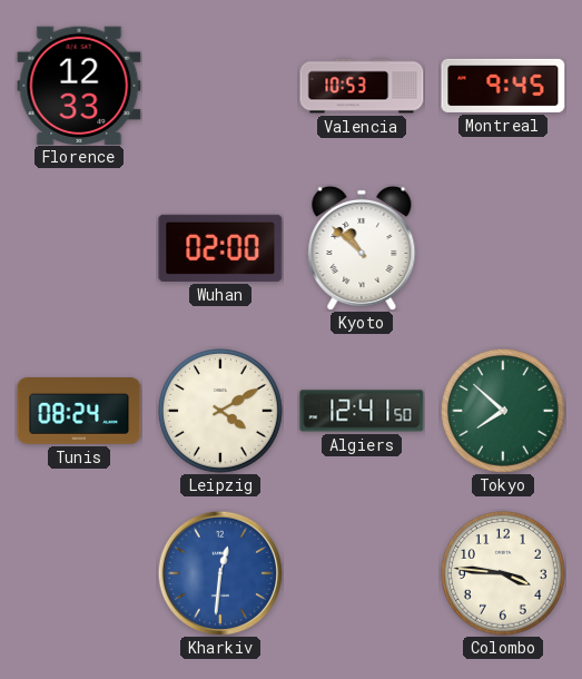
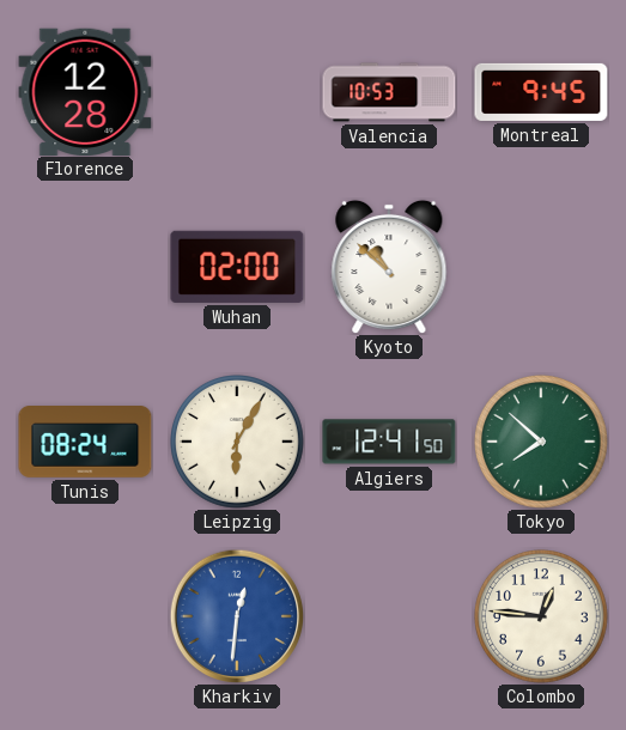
Florence: 12:33 -> 12:28 (85, 91)
Leipzig: 4:10 -> 6:05 (238, 443)
Colombo: 3:46 -> 12:46 (542, 618)
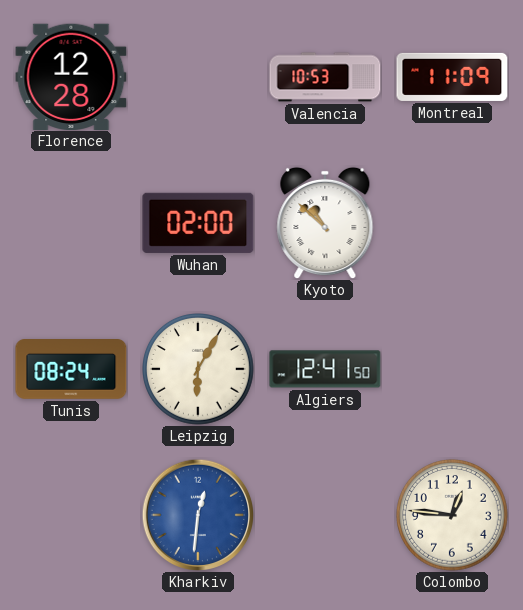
Montreal: 9:45 -> 11:09 (452, 77)
Tokyo: 7:52 -> none (542, 443)
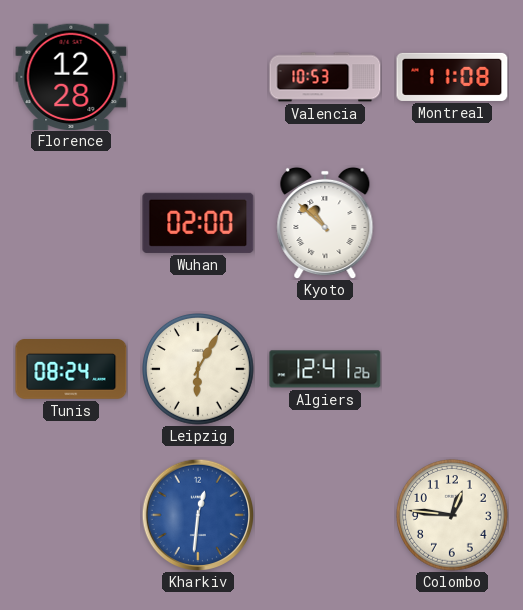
Montreal: 11:09 -> 11:08 (452, 77)
Algiers: 12:41:50 -> 12:41:26 (325, 369)
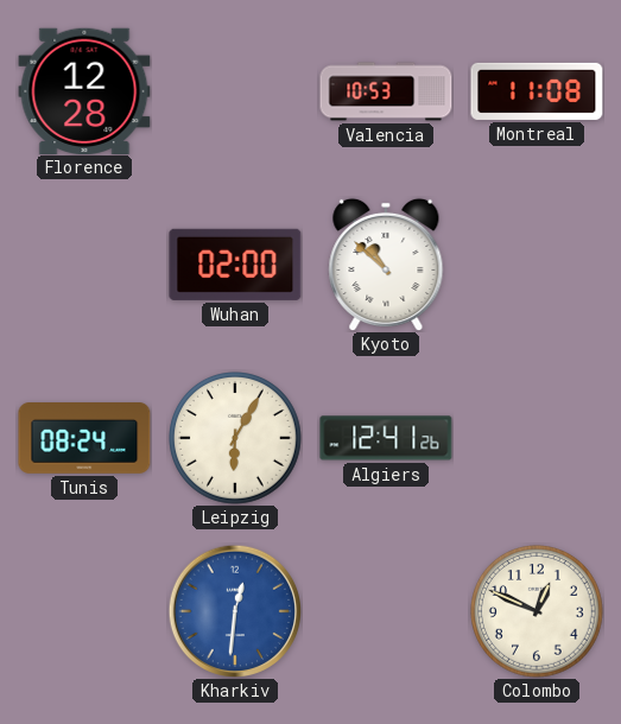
Colombo: 12:46 -> 12:49 (538, 612)
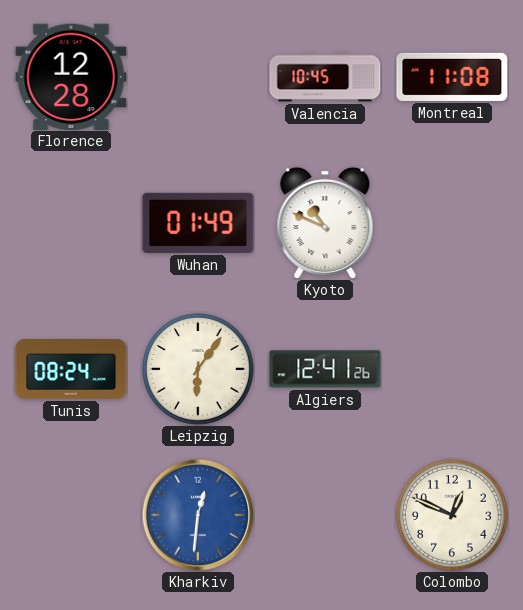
Valencia: 10:53 -> 10:45 (325, 77)
Wuhan: 02:00 -> 01:49 (198, 223)
Kyoto: 10:52 -> 10:49 (325, 223)
Leipzig: 6:05 -> 6:06 (199, 370)
